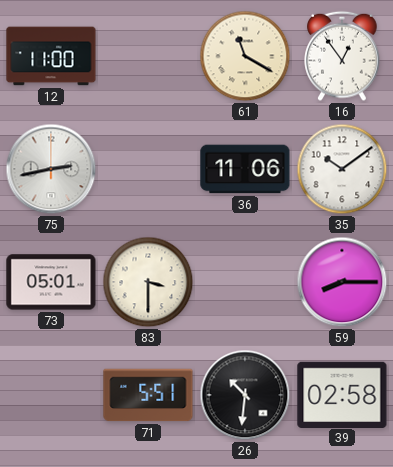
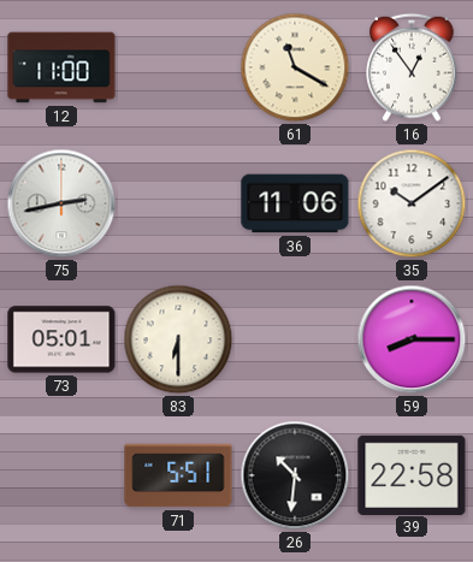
83: 3:30 -> 6:30 (178, 339)
39: 02:58 -> 22:58 (412, 474)
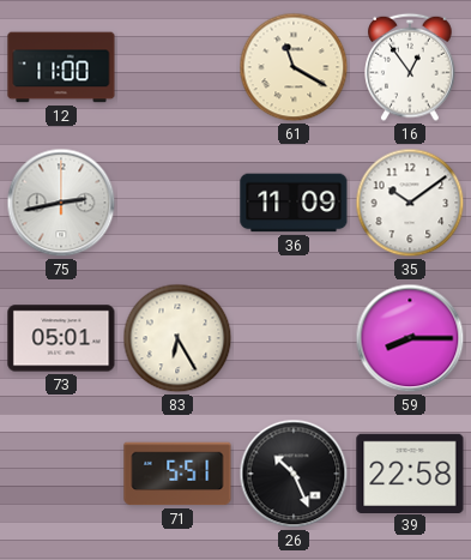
36: 11:06 -> 11:09 (294, 203)
83: 6:30 -> 6:25 (177, 338)
26: 10:31 -> 10:26 (294, 474)
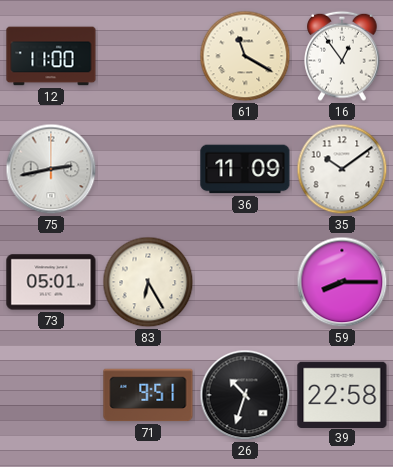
71: 5:51 -> 9:51 (148, 395)
26: 10:26 -> 10:33 (245, 395)
